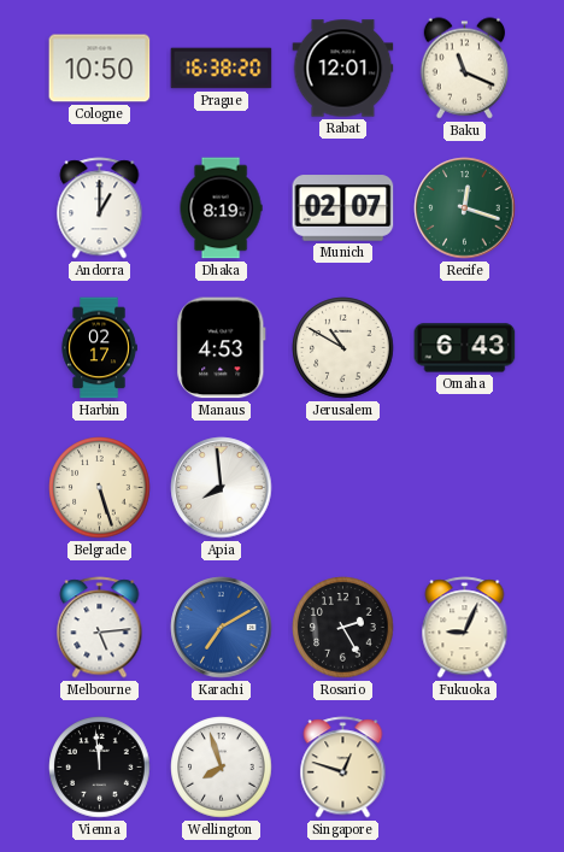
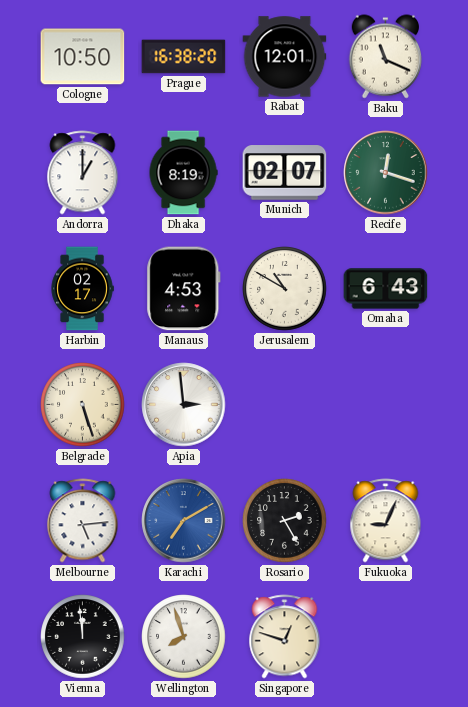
Apia: 7:59 -> 2:59 (184, 405)
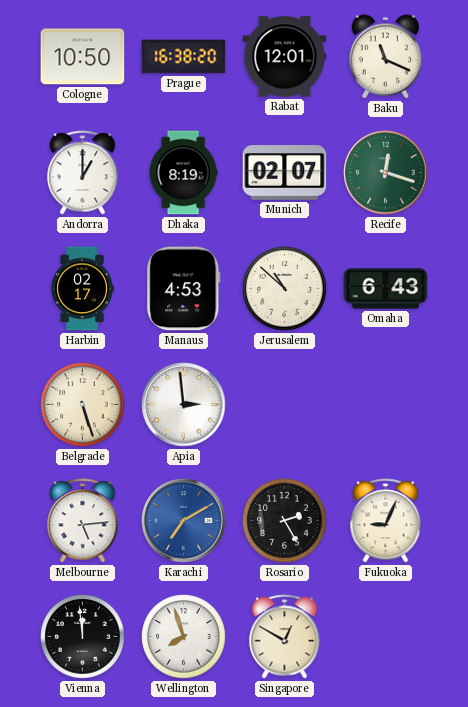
Jerusalem: 10:50 -> 10:52 (285, 289)
Singapore: 12:48 -> 12:50 (285, 637)
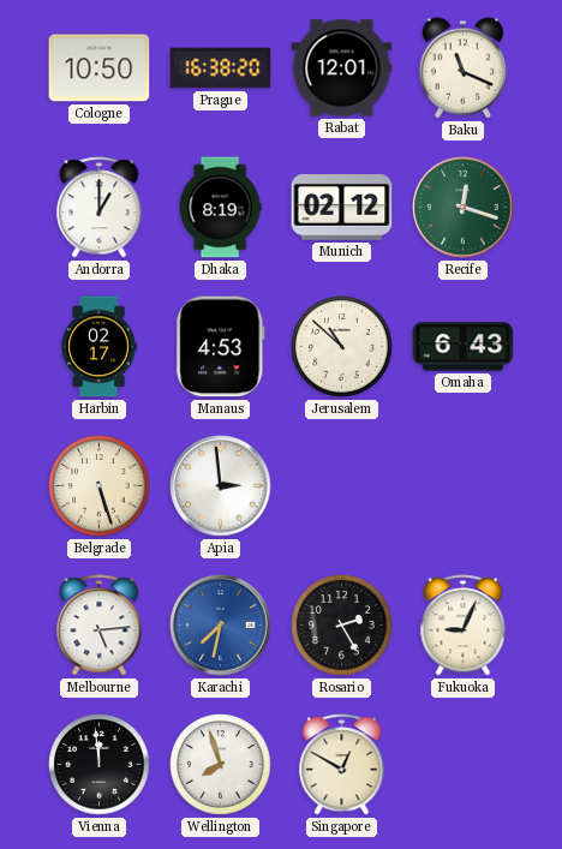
Munich: 02:07 -> 02:12 (342, 208)
Karachi: 7:10 -> 7:32 (221, 626)
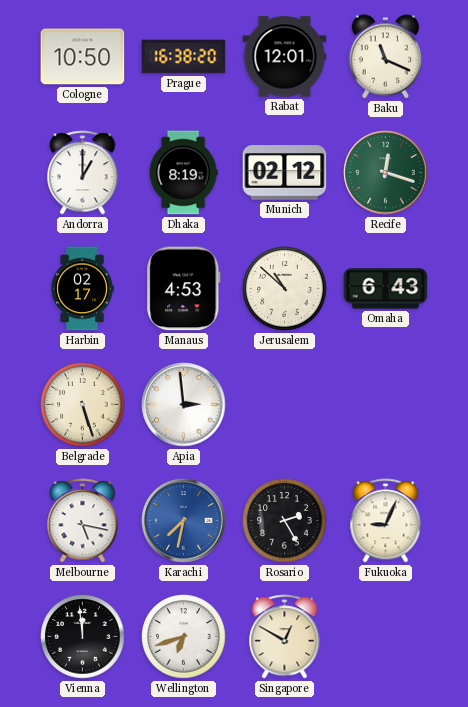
Melbourne: 5:14 -> 5:17 (83, 521)
Wellington: 7:57 -> 6:42 (184, 637)
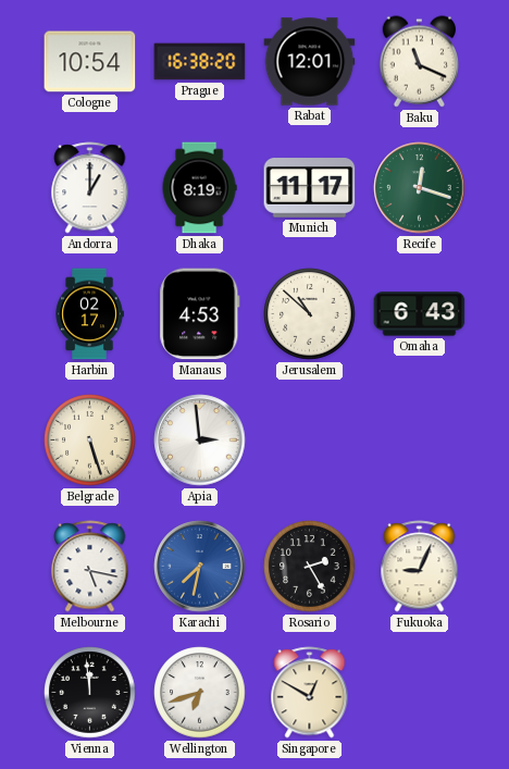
Cologne: 10:50 -> 10:54 (90, 62)
Munich: 02:12 -> 11:17 (310, 188)
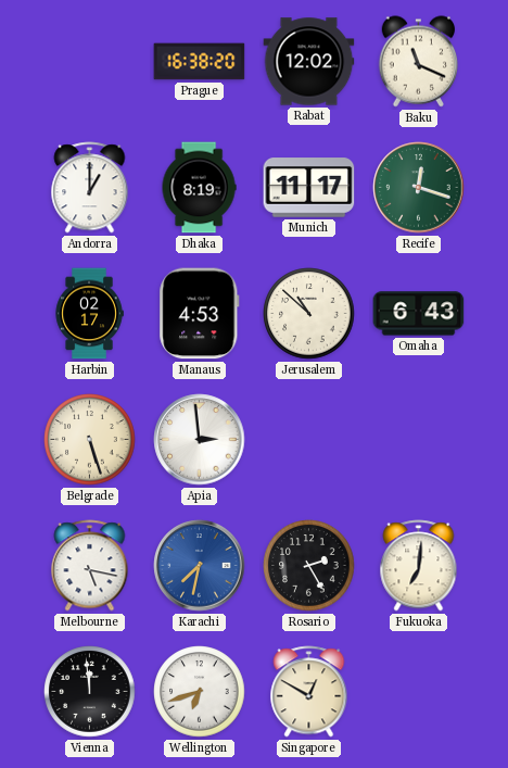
Cologne: 10:54 -> none (90, 62)
Rabat: 12:01 -> 12:02 (309, 62)
Fukuoka: 9:04 -> 7:01 (419, 566)
